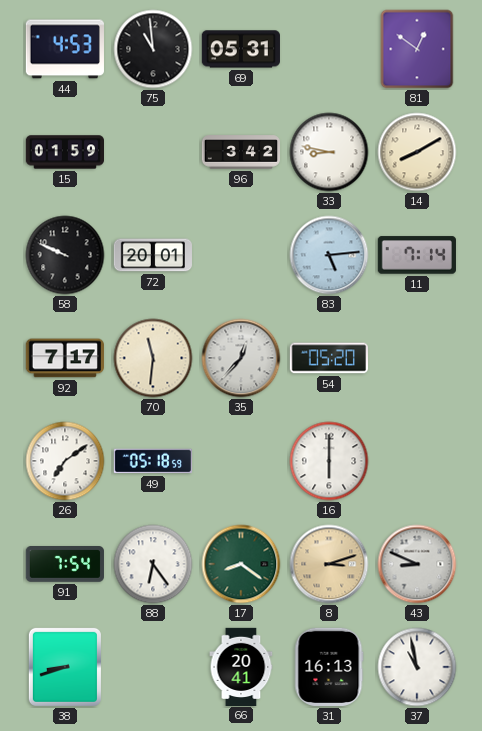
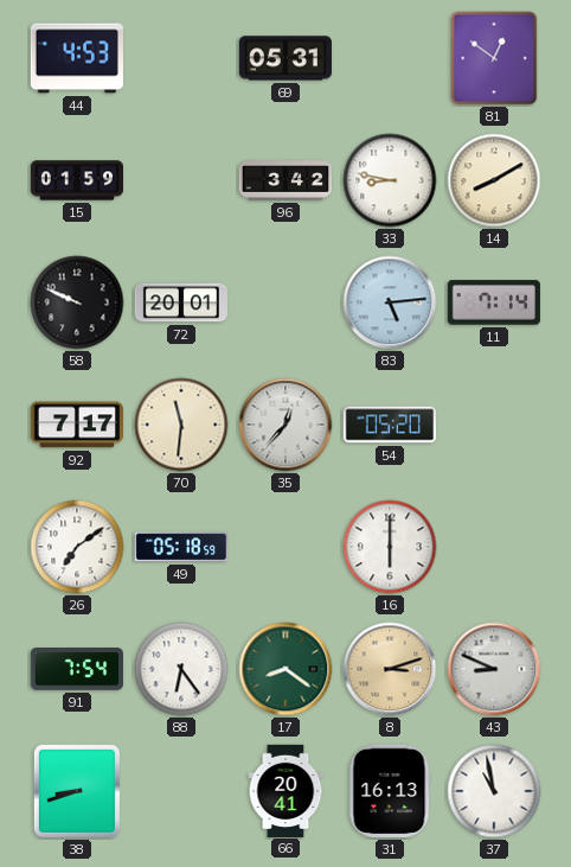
75: 10:59 -> none (153, 49)
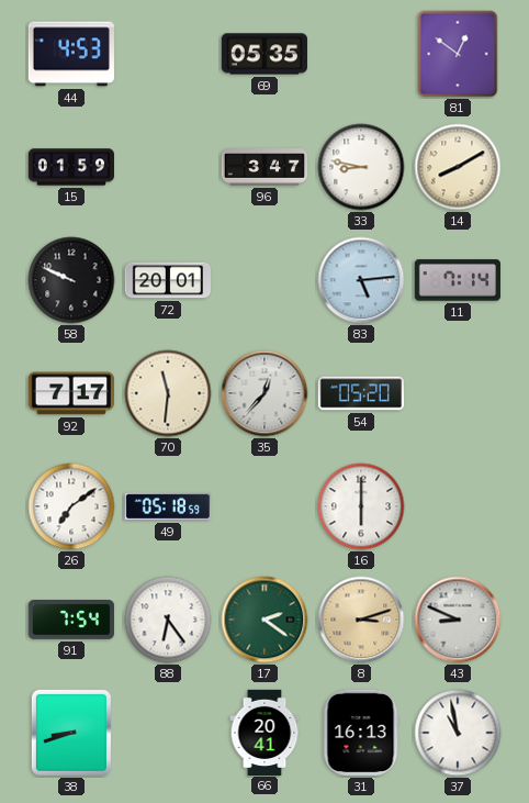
69: 05:31 -> 05:35 (264, 54)
96: 3:42 -> 3:47 (263, 167)
17: 8:21 -> 2:21 (264, 620)
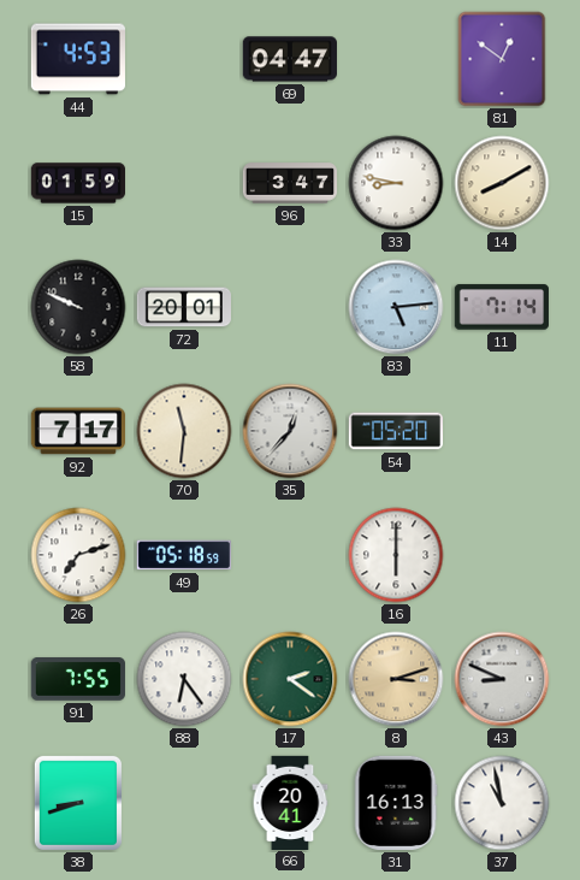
69: 05:35 -> 04:47 (290, 59)
26: 7:09 -> 7:12 (78, 555)
91: 7:54 -> 7:55 (78, 680)
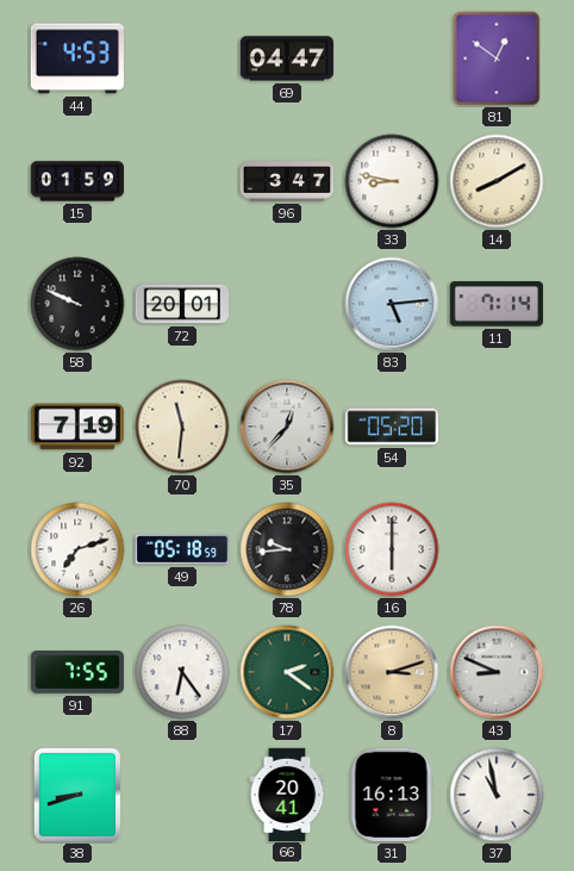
92: 7:17 -> 7:19 (77, 427)
78: none -> 9:44 (287, 549)
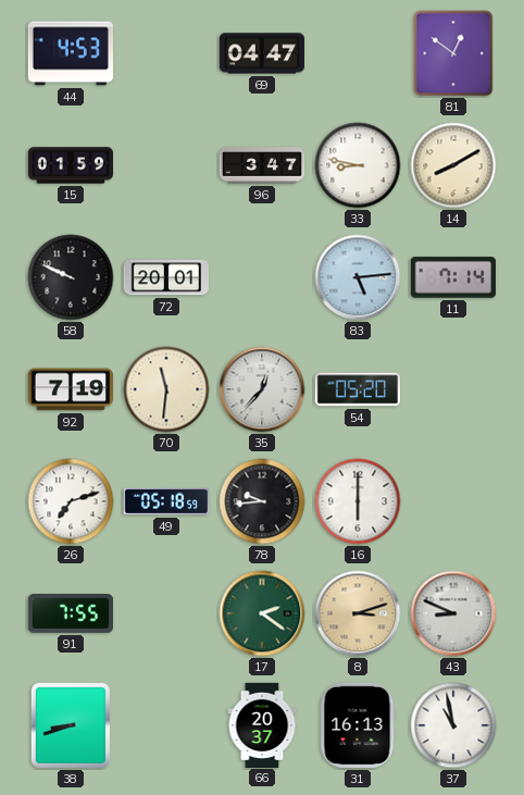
88: 6:24 -> none (182, 672)
66: 20:41 -> 20:37 (262, 724)
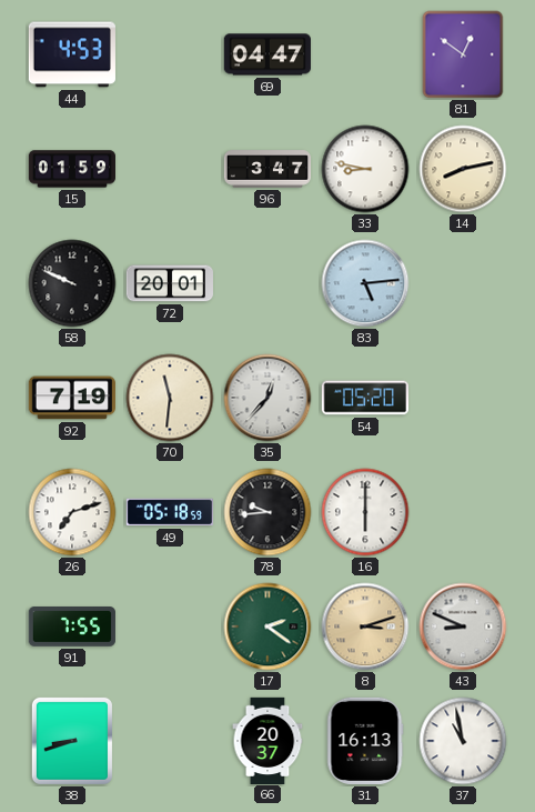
14: 8:10 -> 8:13 (463, 169)
11: 7:14 -> none (453, 277)
